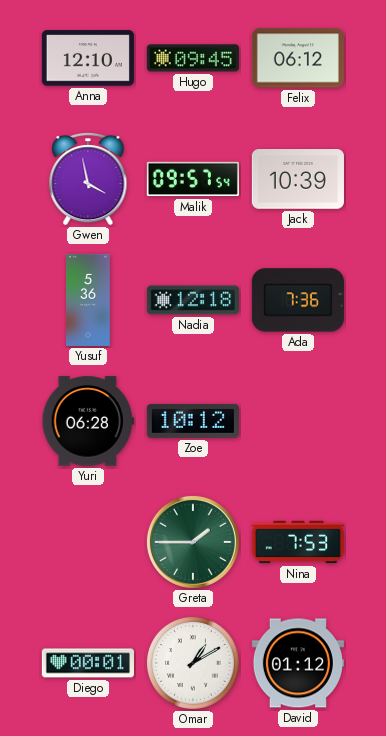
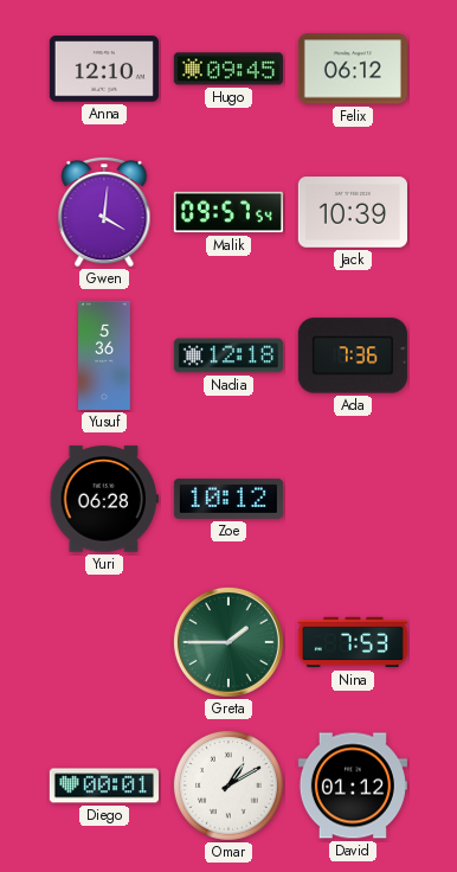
Gwen: 3:58 -> 4:01 (104, 212)
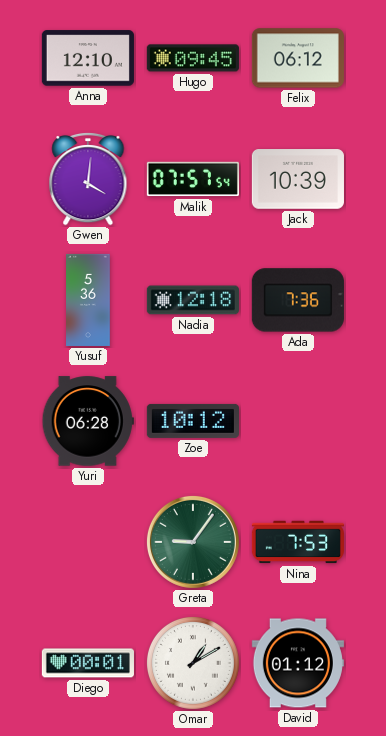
Malik: 09:57 -> 07:57 (193, 179)
Greta: 1:45 -> 9:06 (193, 542)
